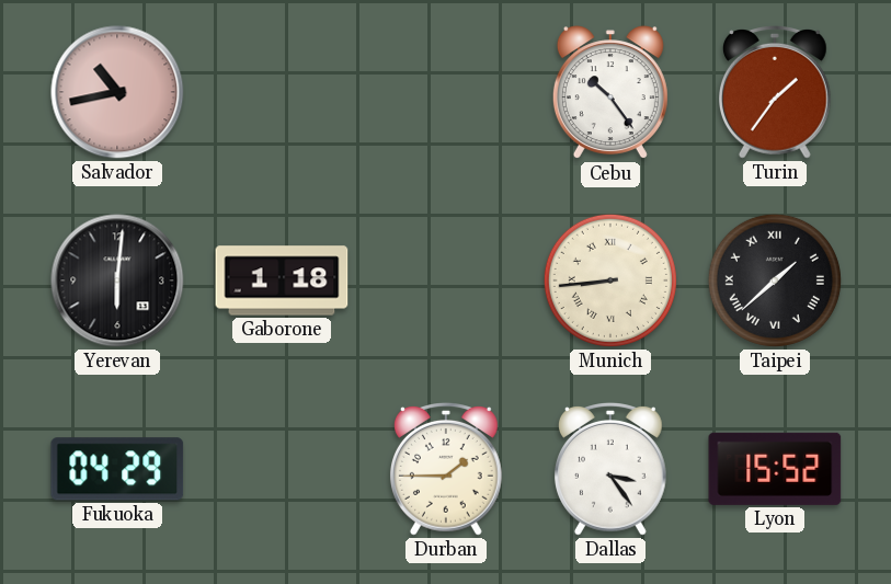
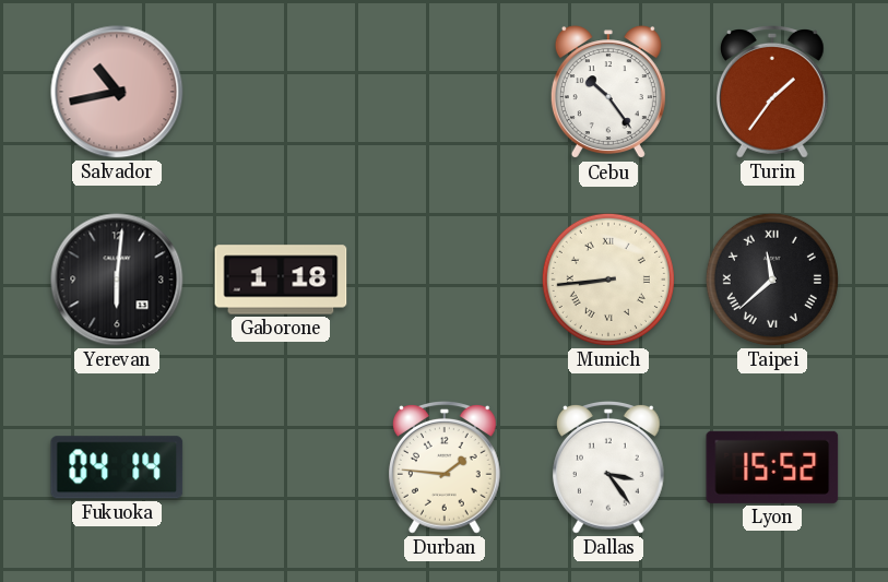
Taipei: 1:38 -> 11:38 (772, 280)
Fukuoka: 04:29 -> 04:14 (117, 467)
Durban: 1:45 -> 1:46 (445, 468)
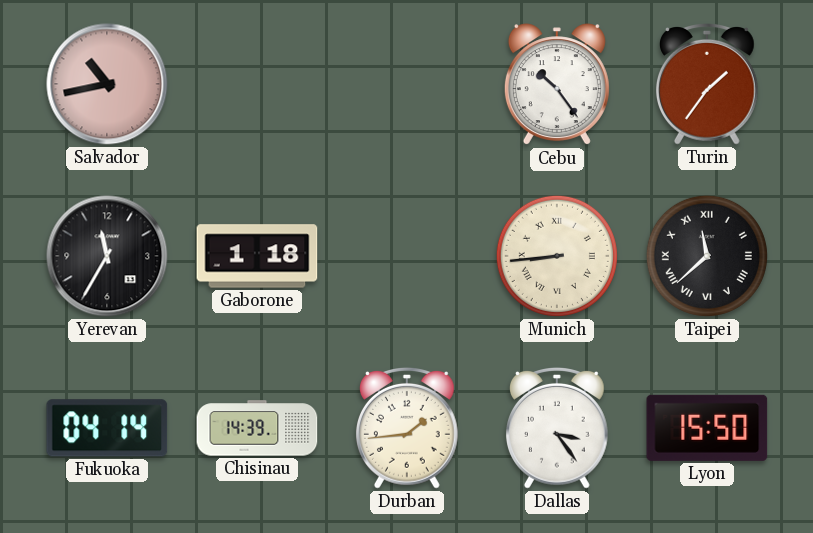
Yerevan: 6:01 -> 11:35 (107, 256)
Chisinau: none -> 14:39 (257, 428)
Durban: 1:46 -> 1:44 (407, 429)
Lyon: 15:52 -> 15:50 (707, 428)
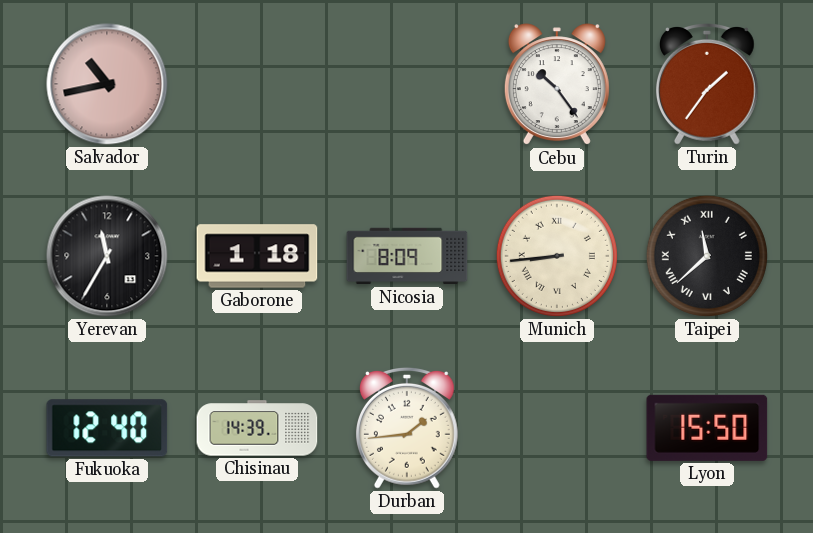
Nicosia: none -> 8:09 (407, 256)
Fukuoka: 04:14 -> 12:40 (107, 428)
Dallas: 3:24 -> none (557, 429)
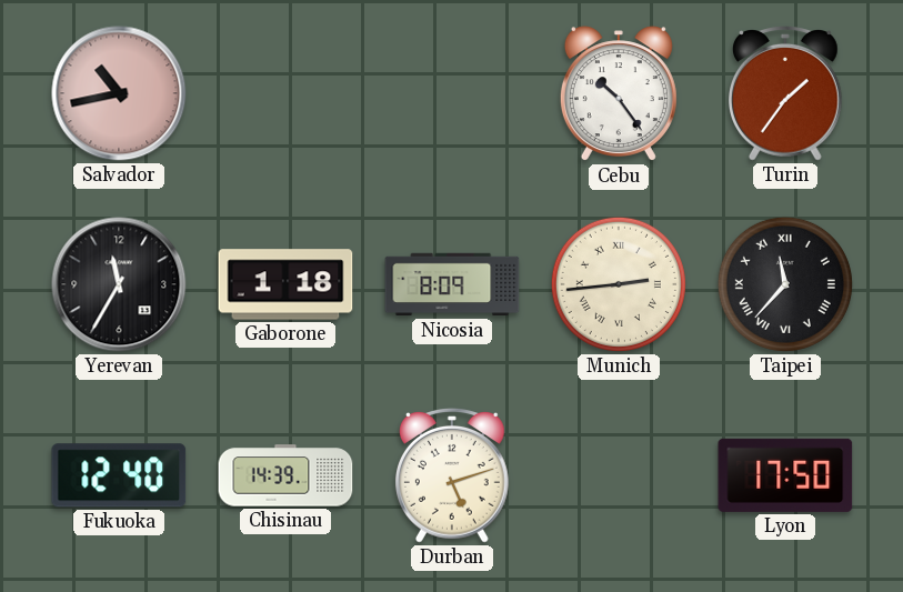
Munich: 8:44 -> 2:44 (619, 284)
Taipei: 11:38 -> 11:37 (785, 284)
Durban: 1:44 -> 5:12 (452, 476)
Lyon: 15:50 -> 17:50 (785, 475)
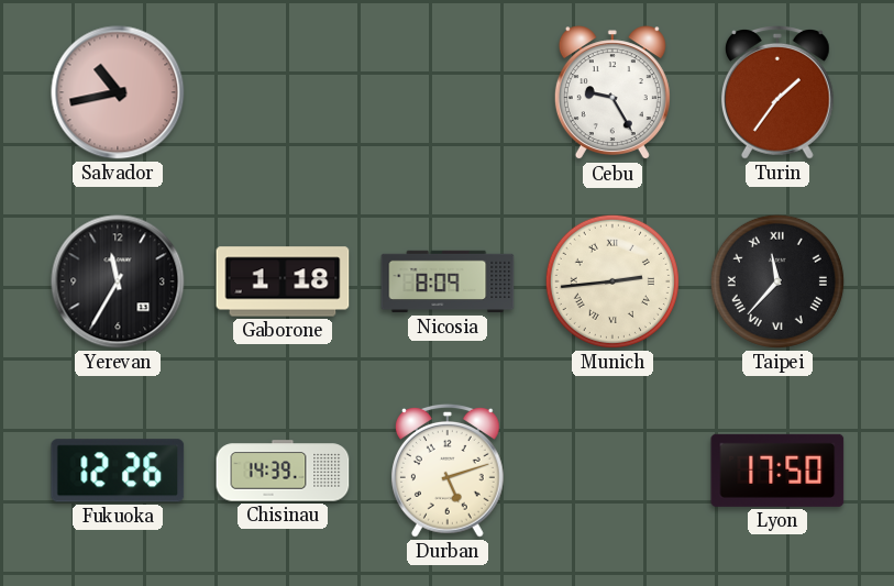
Cebu: 10:24 -> 9:25 (612, 93)
Fukuoka: 12:40 -> 12:26 (118, 471)
